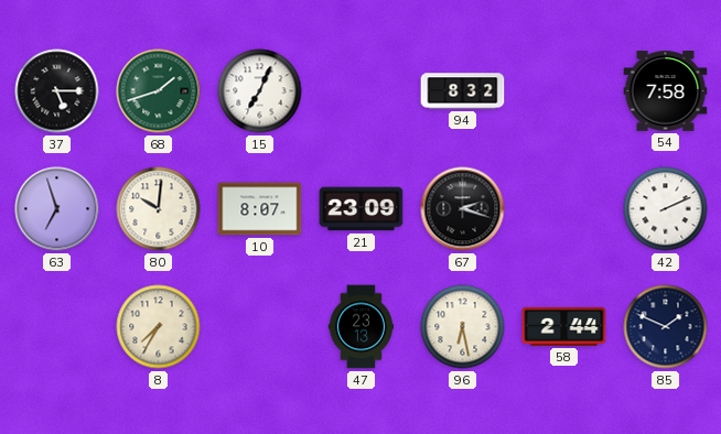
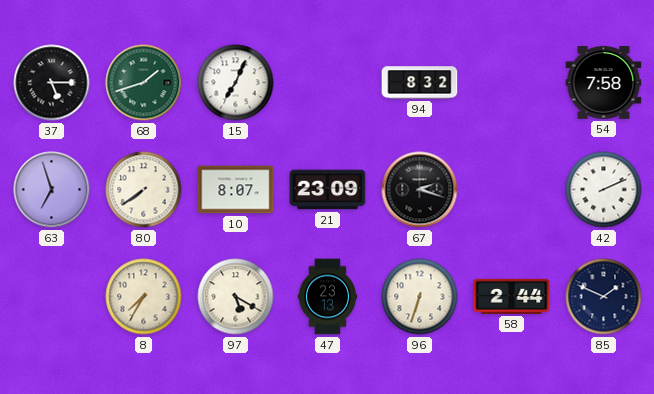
80: 10:01 -> 7:39 (144, 190)
97: none -> 5:20 (236, 297)
96: 6:28 -> 6:33 (420, 297)
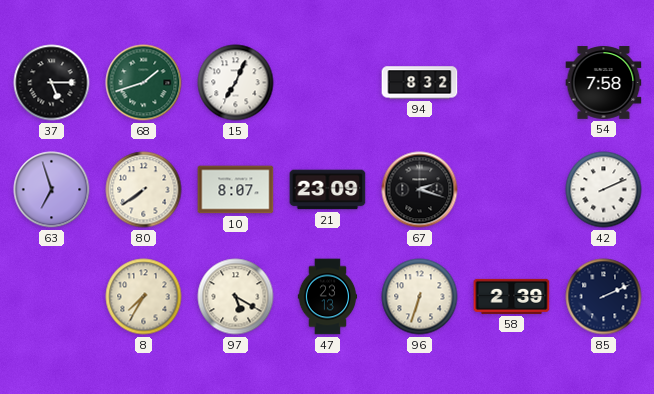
58: 2:44 -> 2:39 (512, 296)
85: 1:49 -> 2:11 (604, 297)
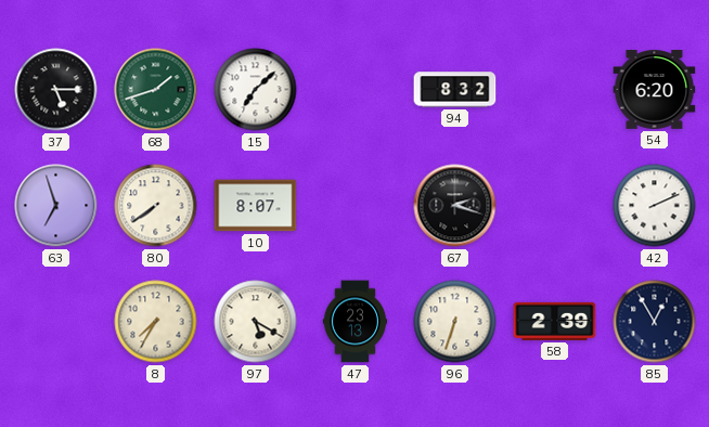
15: 7:04 -> 7:08 (256, 90)
54: 7:58 -> 6:20 (655, 90)
21: 23:09 -> none (328, 190)
85: 2:11 -> 12:55 (655, 322)
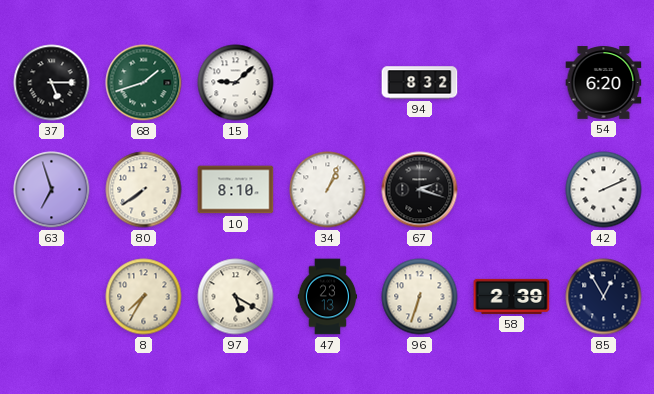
15: 7:08 -> 9:08 (236, 83)
10: 8:07 -> 8:10 (236, 190)
34: none -> 1:04 (328, 190)
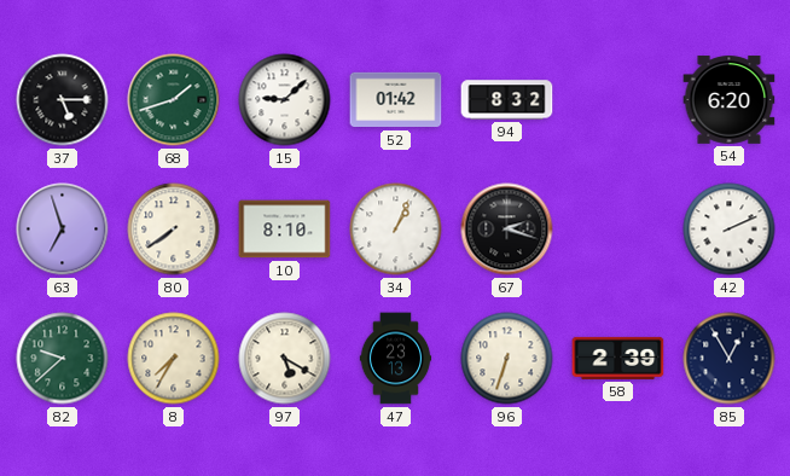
52: none -> 01:42 (396, 100)
82: none -> 9:38 (63, 359)
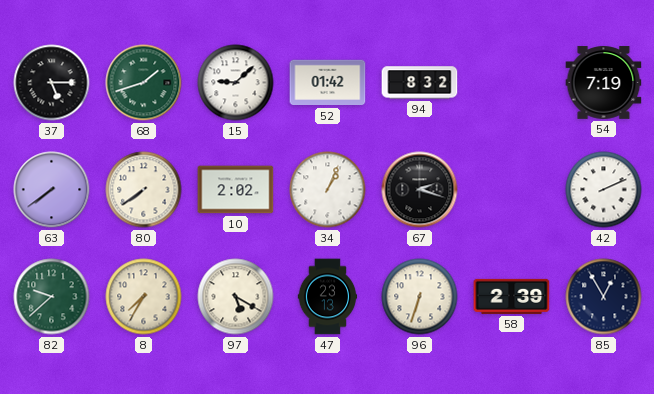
54: 6:20 -> 7:19 (604, 83)
63: 6:57 -> 7:39 (52, 190)
10: 8:10 -> 2:02 (236, 190)
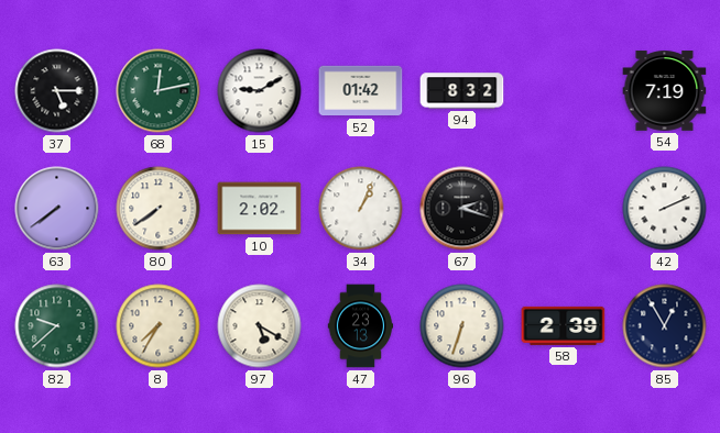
68: 1:42 -> 12:13 (159, 91)
15: 9:08 -> 9:10 (260, 91)
